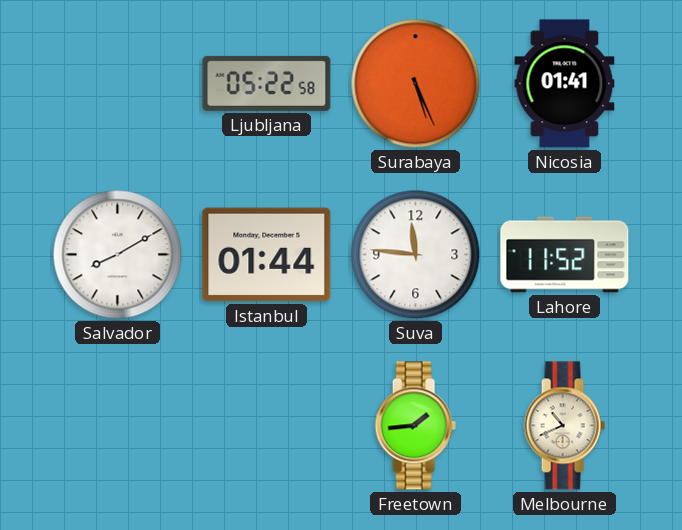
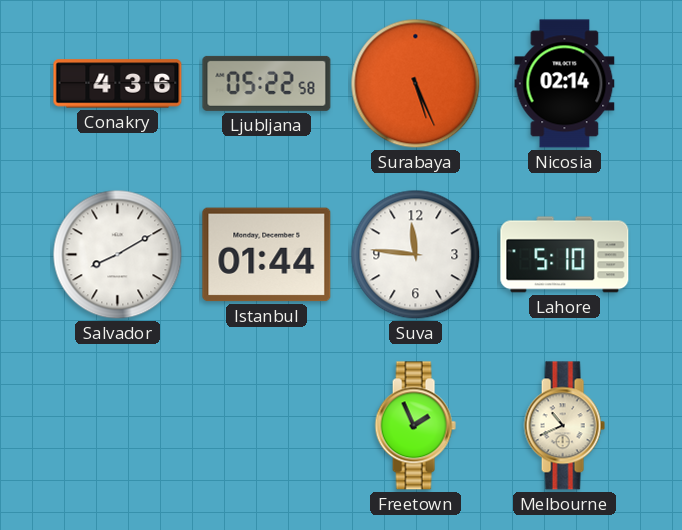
Conakry: none -> 4:36 (118, 84)
Nicosia: 01:41 -> 02:14 (565, 84)
Lahore: 11:52 -> 5:10 (565, 255)
Freetown: 1:44 -> 1:56 (415, 426)
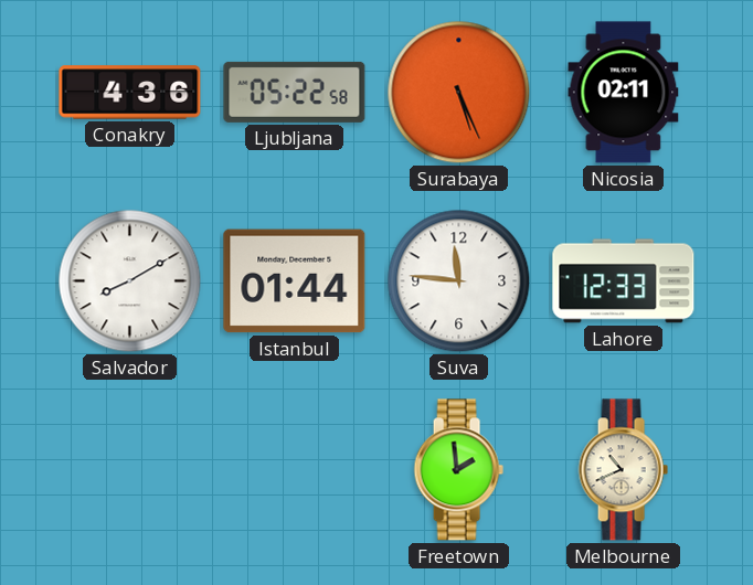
Nicosia: 02:14 -> 02:11 (624, 93)
Lahore: 5:10 -> 12:33 (624, 281)
Freetown: 1:56 -> 1:59 (458, 470)
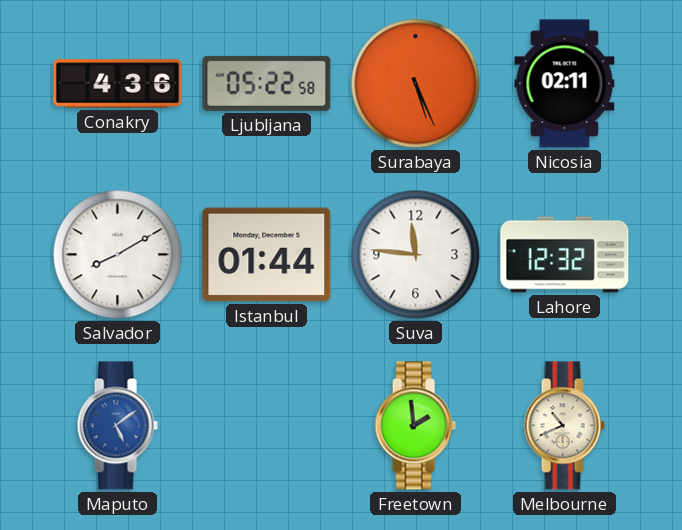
Lahore: 12:33 -> 12:32 (565, 255)
Maputo: none -> 5:09 (117, 426)
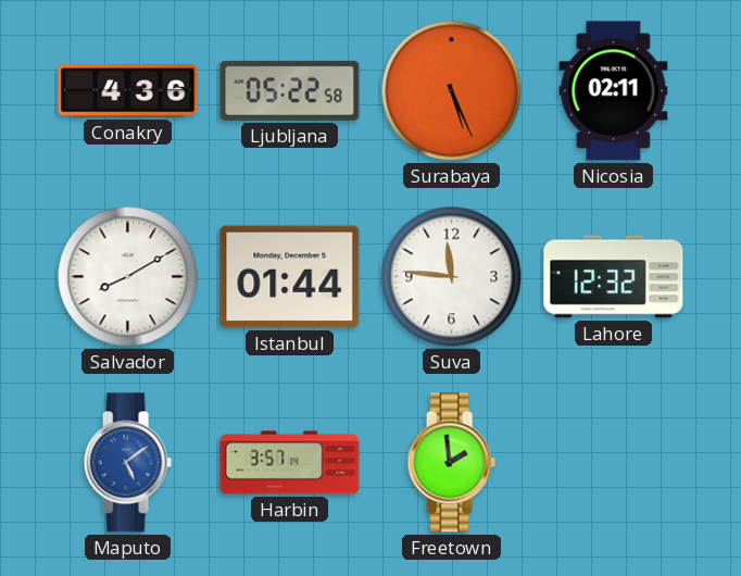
Harbin: none -> 3:57 (290, 463)
Melbourne: 10:41 -> none (564, 426)
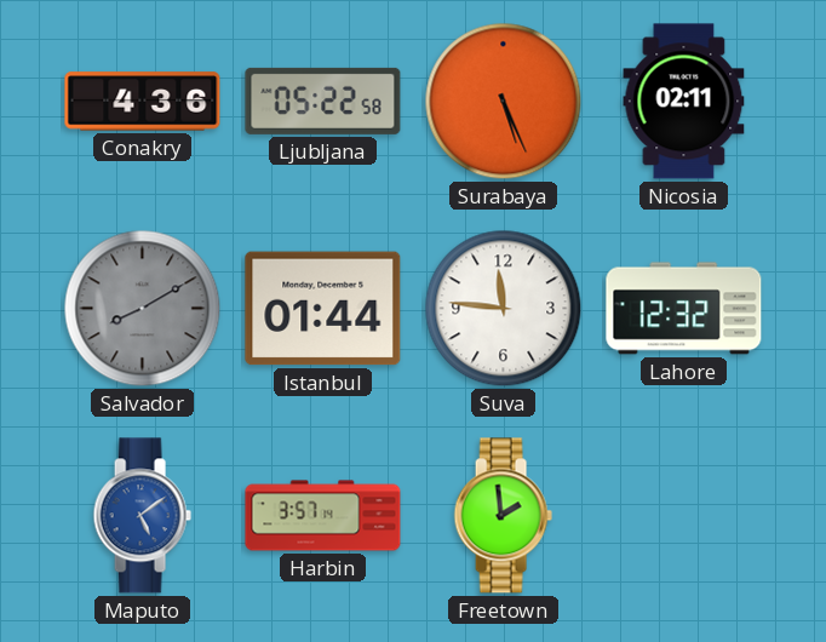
Salvador dial: white -> grey (143, 309)
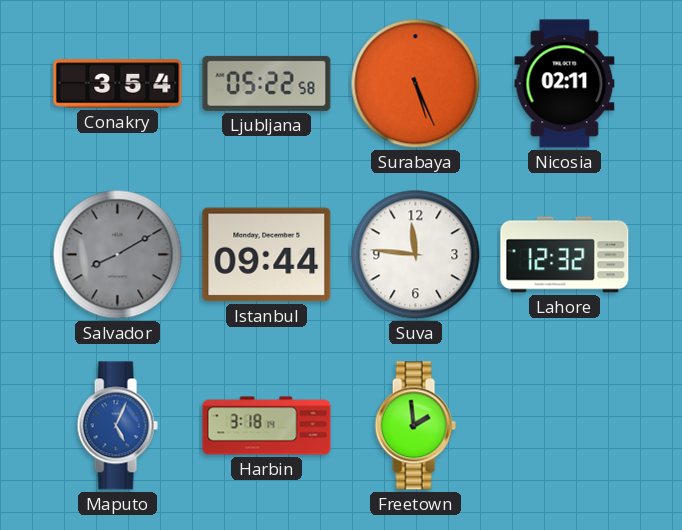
Conakry: 4:36 -> 3:54 (118, 84)
Istanbul: 01:44 -> 09:44 (267, 255)
Maputo: 5:09 -> 5:04 (117, 426)
Harbin: 3:57 -> 3:18 (267, 426)
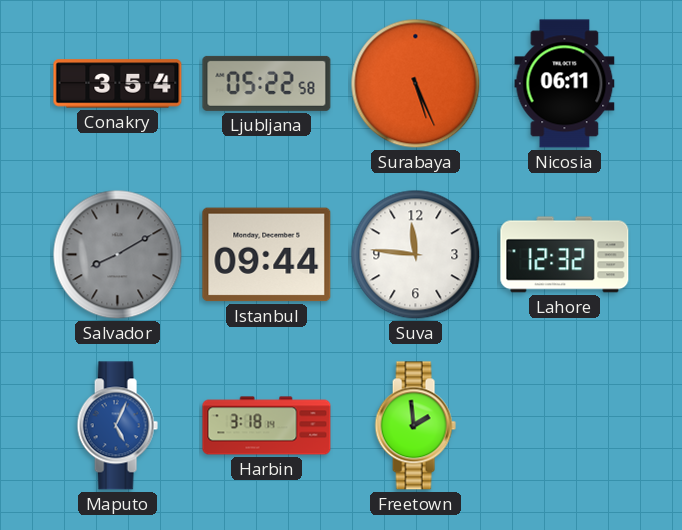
Nicosia: 02:11 -> 06:11 (565, 84)
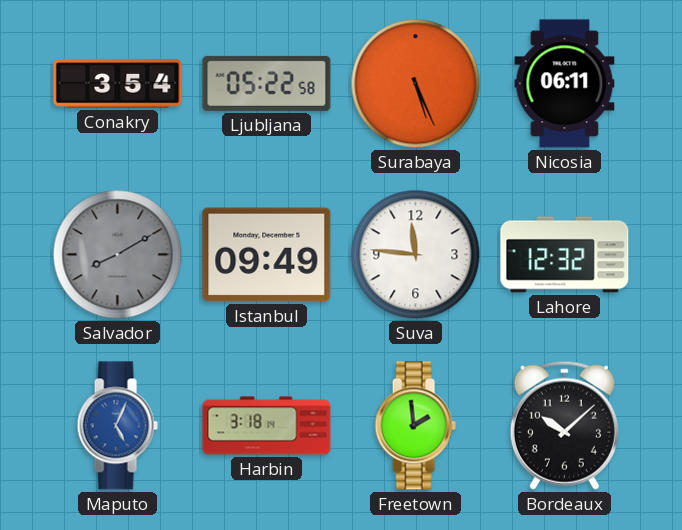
Istanbul: 09:44 -> 09:49 (267, 255)
Bordeaux: none -> 10:08 (564, 425)
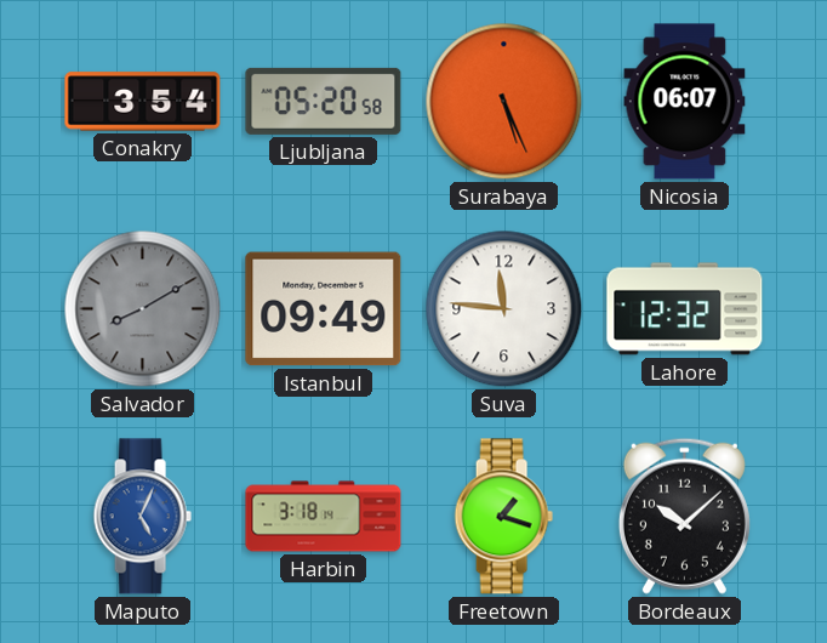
Ljubljana: 05:22 -> 05:20 (324, 101)
Nicosia: 06:11 -> 06:07 (685, 102)
Freetown: 1:59 -> 1:18 (503, 517)
